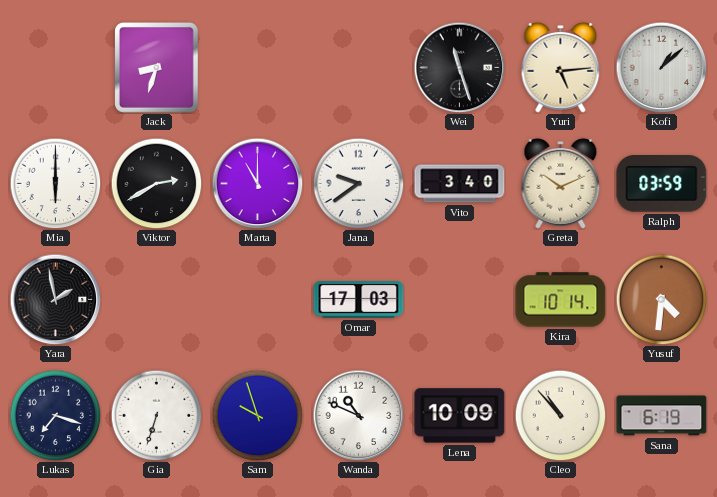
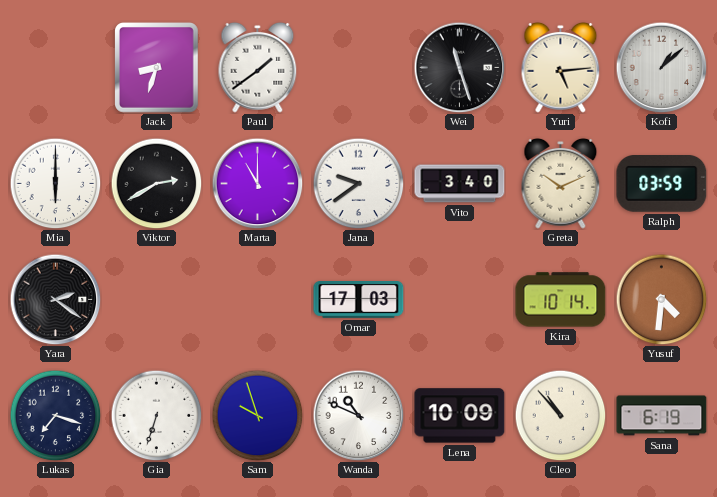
Paul: none -> 1:39 (258, 67)
Yara: 1:58 -> 2:21 (55, 299)
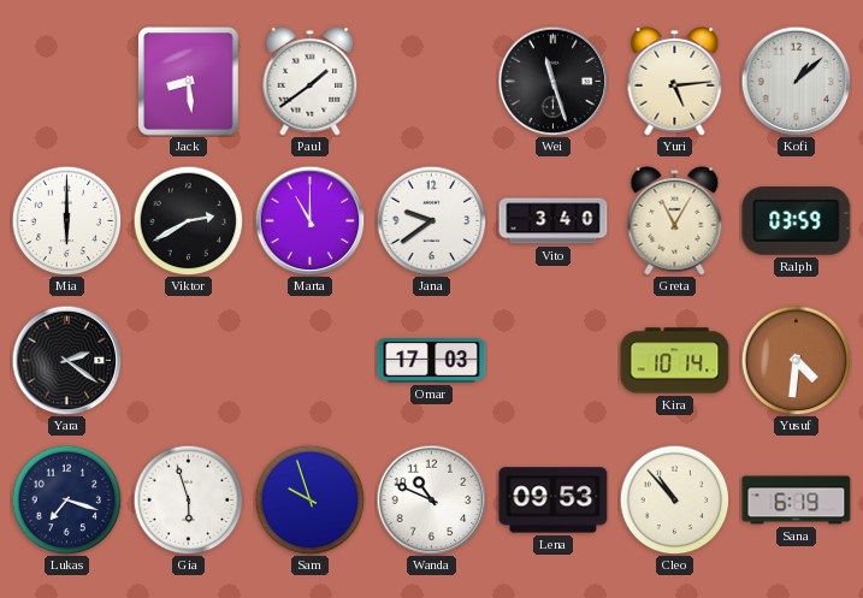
Jack: 8:33 -> 8:29 (189, 82)
Greta: 10:11 -> 11:05 (675, 220)
Gia: 6:33 -> 5:57 (188, 499)
Lena: 10:09 -> 09:53 (554, 501)
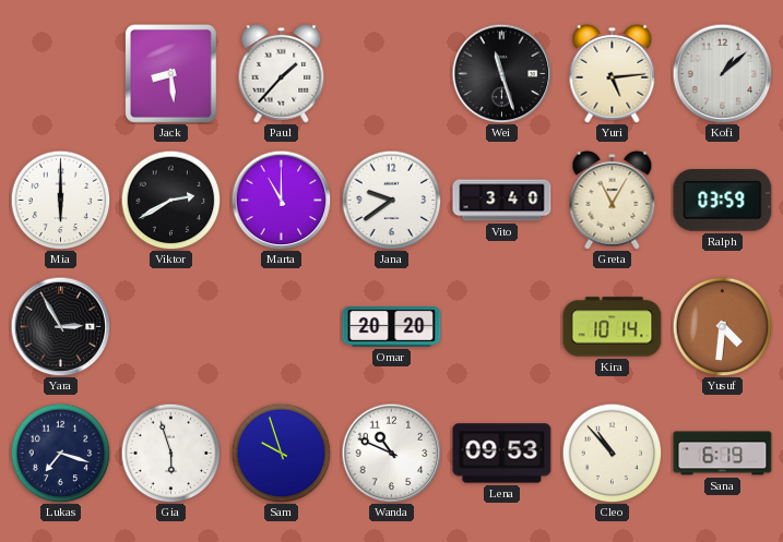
Paul: 1:39 -> 1:37 (282, 73)
Yara: 2:21 -> 2:55 (60, 326)
Omar: 17:03 -> 20:20 (392, 327)
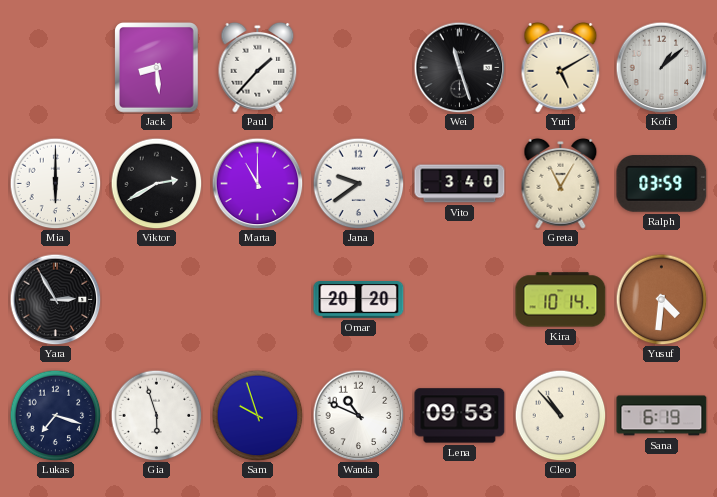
Yuri: 5:14 -> 5:10 (561, 67)
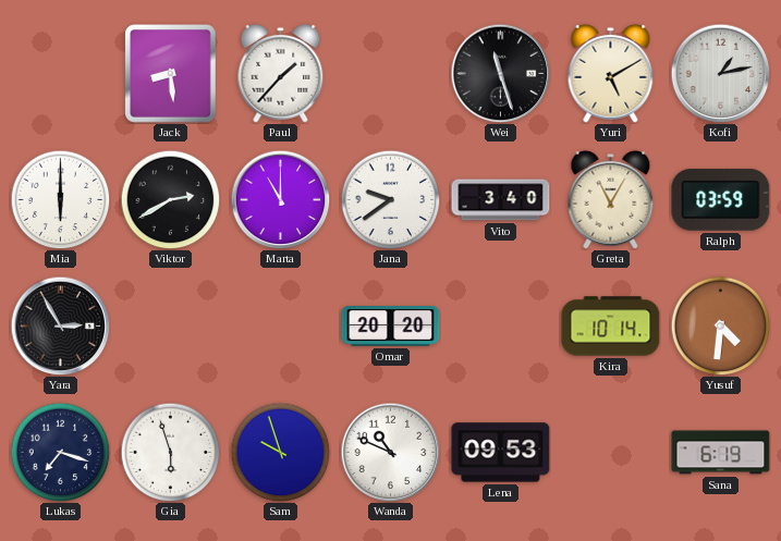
Kofi: 1:08 -> 1:13 (720, 73)
Cleo: 10:53 -> none (560, 415)
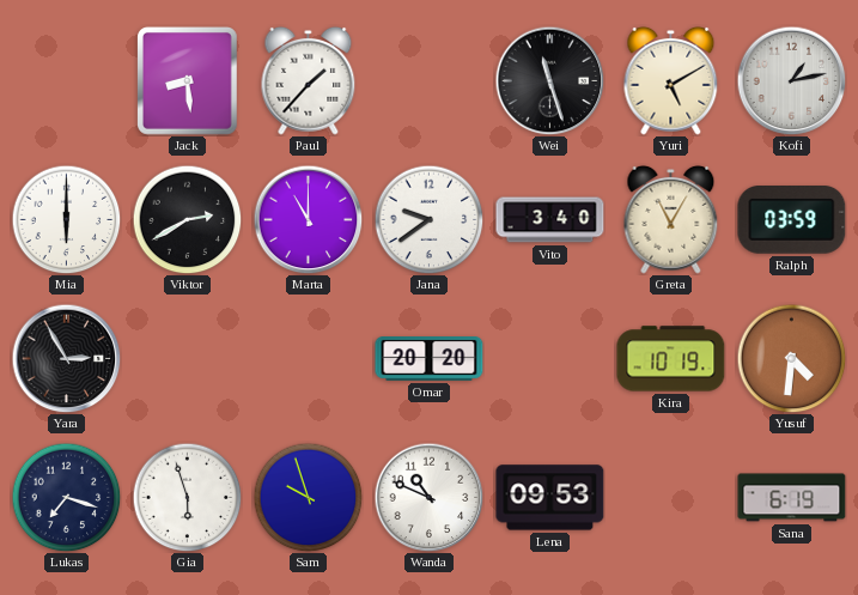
Kira: 10:14 -> 10:19 (671, 359)
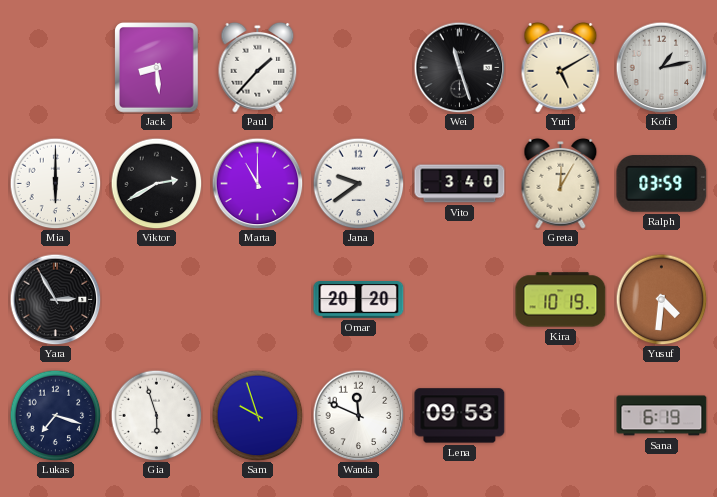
Greta: 11:05 -> 12:05 (561, 183)
Wanda: 10:49 -> 11:49 (358, 415)
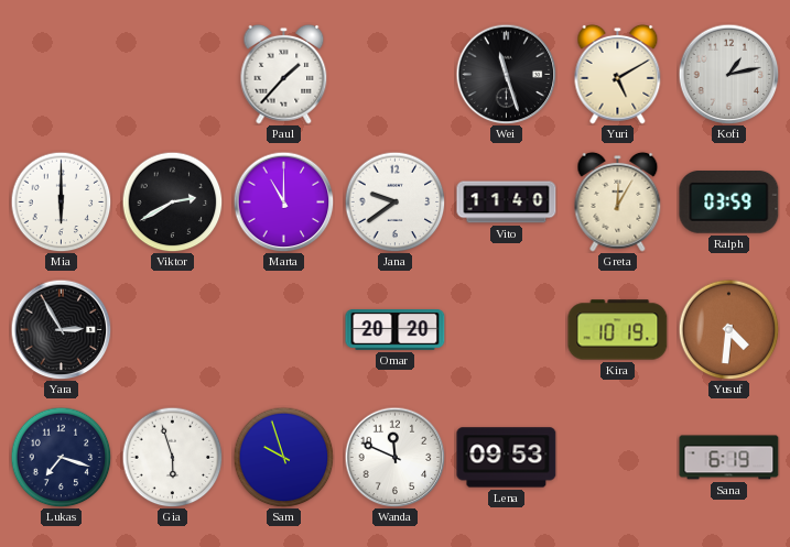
Jack: 8:29 -> none (157, 68)
Vito: 3:40 -> 11:40 (507, 203)
